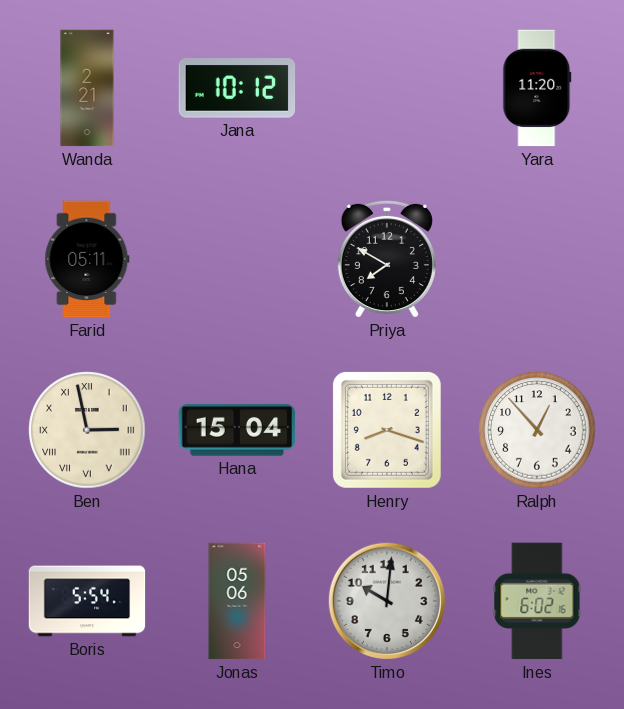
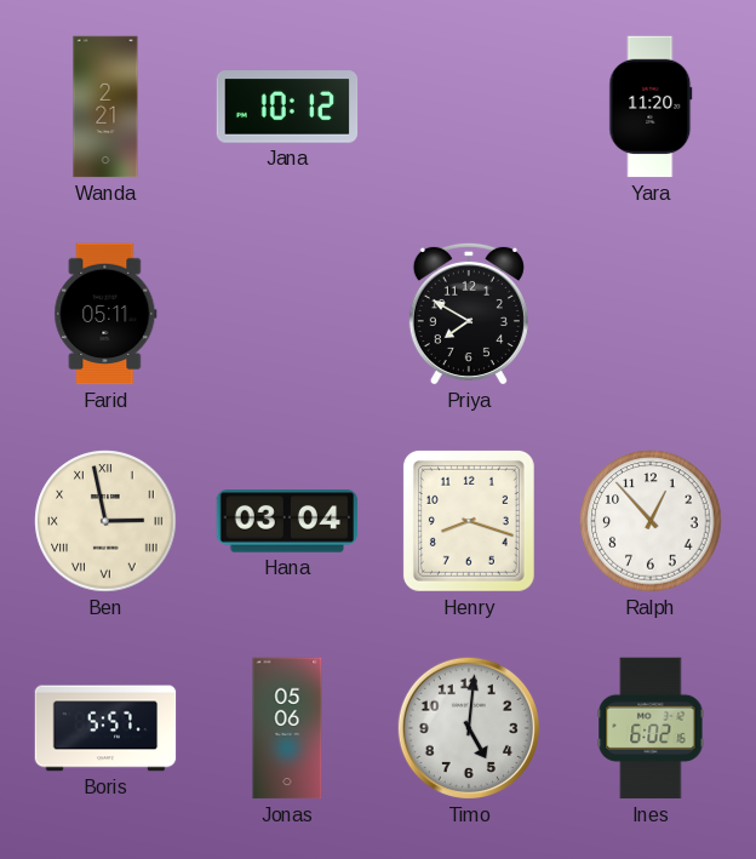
Hana: 15:04 -> 03:04 (287, 521)
Boris: 5:54 -> 5:57 (105, 728)
Timo: 10:01 -> 5:01 (469, 728)
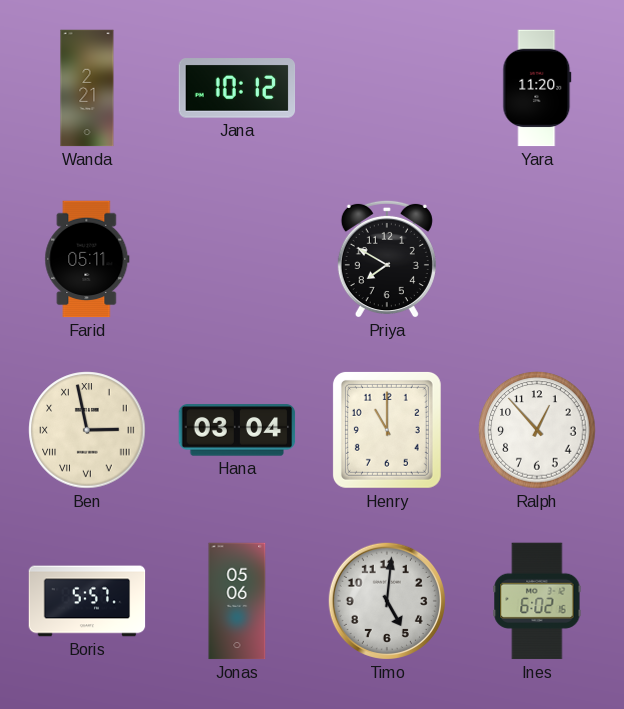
Henry: 8:18 -> 11:00 (387, 430)
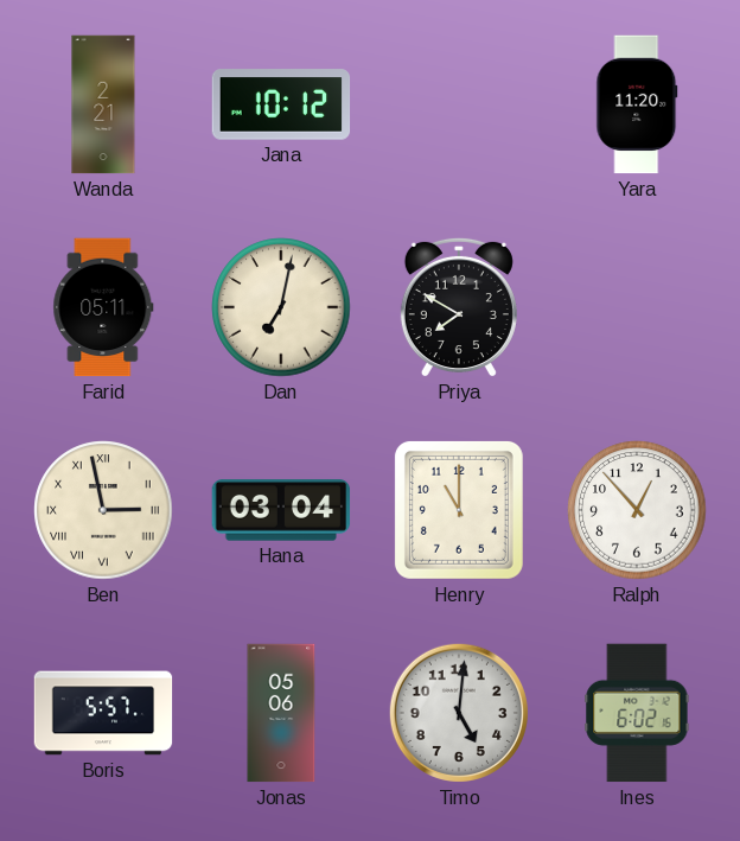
Dan: none -> 7:02 (281, 307)
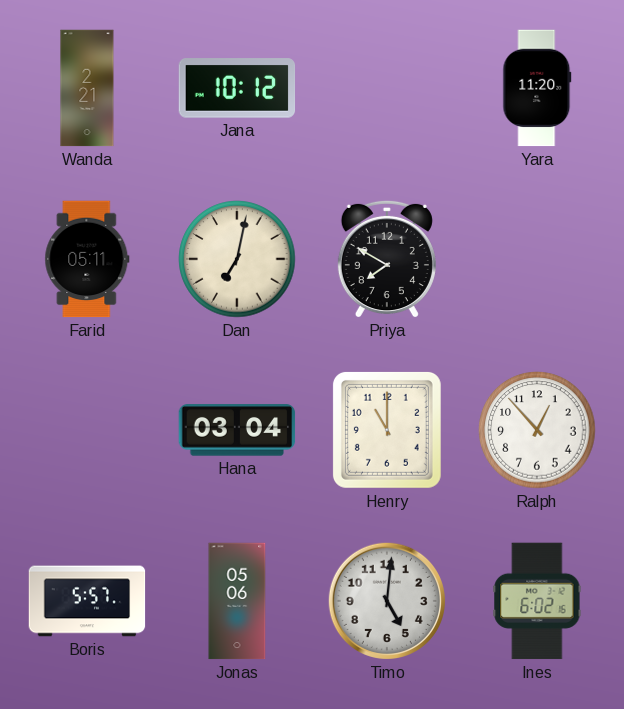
Ben: 2:58 -> none (103, 510)
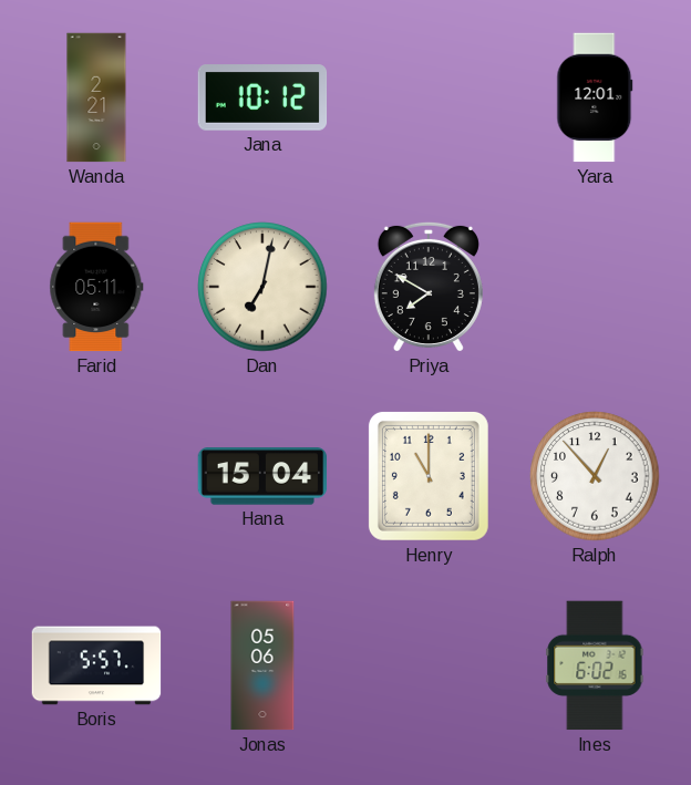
Yara: 11:20 -> 12:01 (595, 97)
Hana: 03:04 -> 15:04 (262, 476)
Timo: 5:01 -> none (387, 601)
